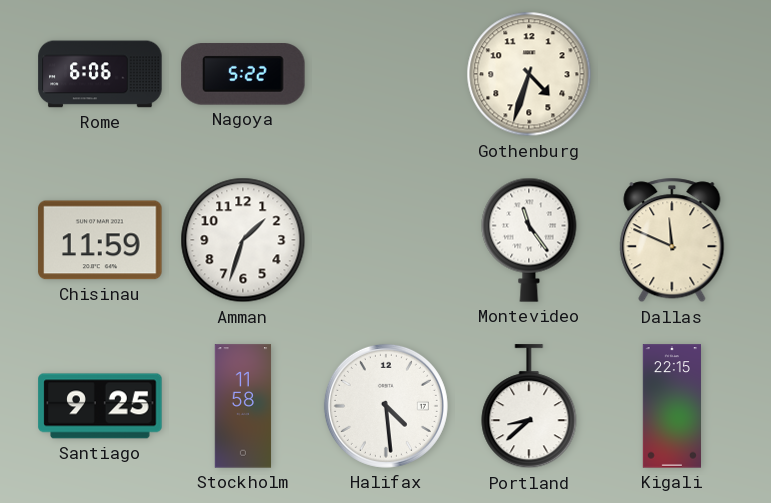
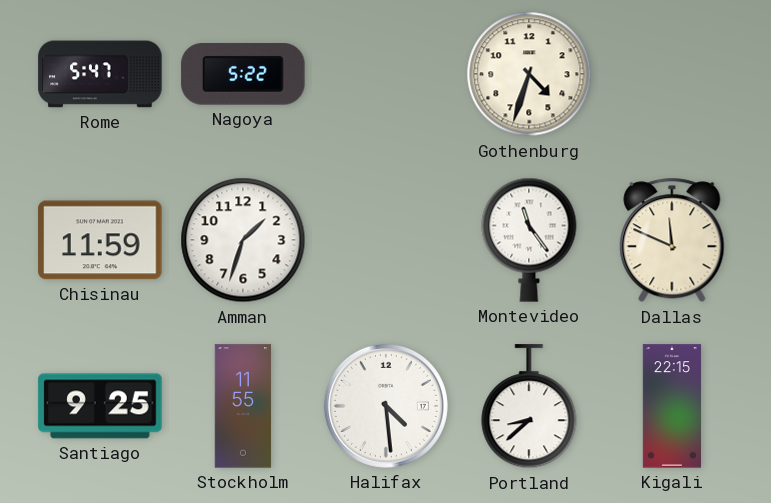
Rome: 6:06 -> 5:47 (100, 74)
Stockholm: 11:58 -> 11:55 (243, 406)
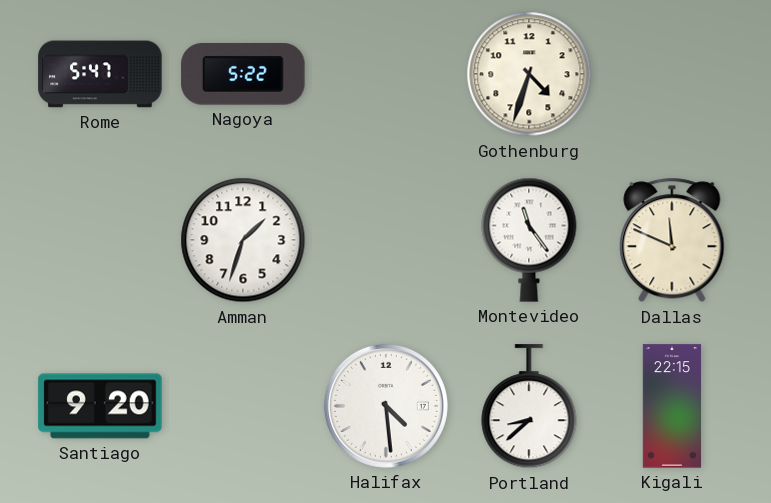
Chisinau: 11:59 -> none (100, 240)
Santiago: 9:25 -> 9:20 (100, 406)
Stockholm: 11:55 -> none (243, 406)
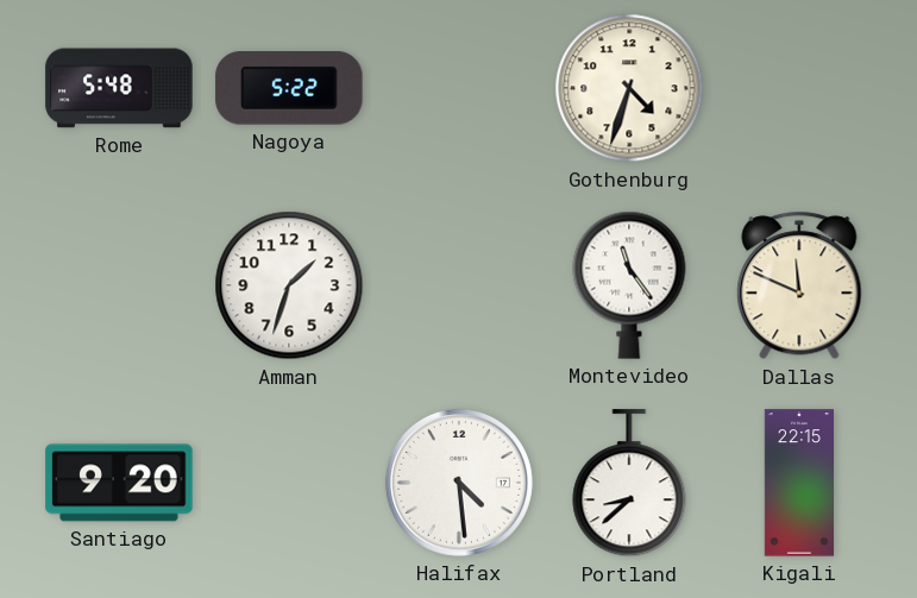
Rome: 5:47 -> 5:48 (119, 88)
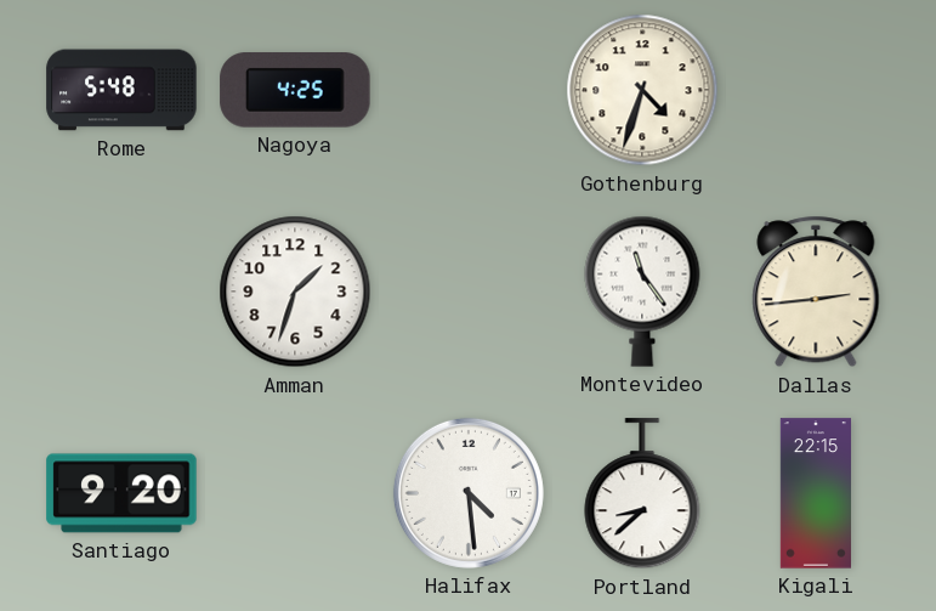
Nagoya: 5:22 -> 4:25 (295, 90)
Dallas: 11:49 -> 2:44 (816, 292)
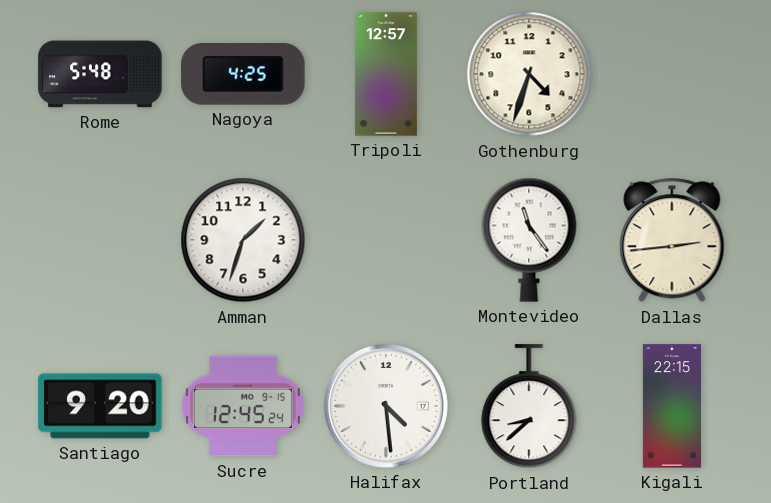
Tripoli: none -> 12:57 (386, 74)
Sucre: none -> 12:45 (243, 406)
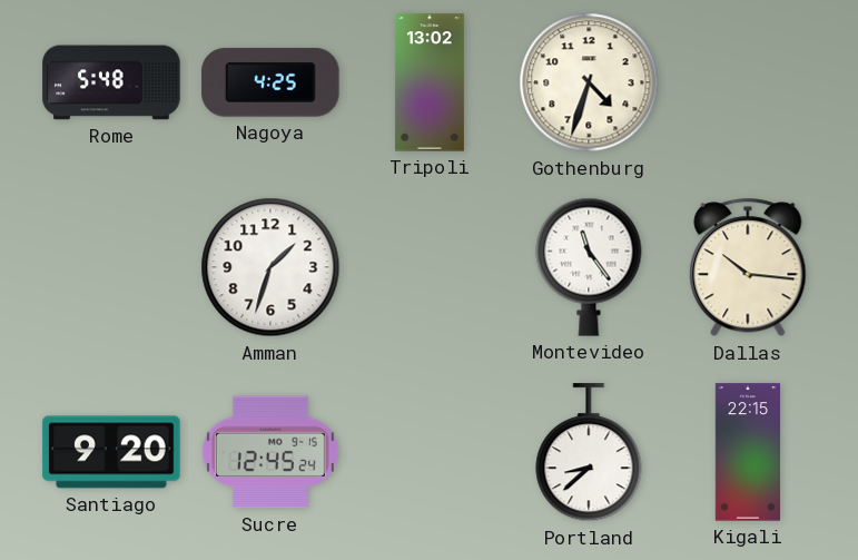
Tripoli: 12:57 -> 13:02 (430, 82)
Dallas: 2:44 -> 10:16 (748, 267)
Halifax: 4:29 -> none (386, 406)
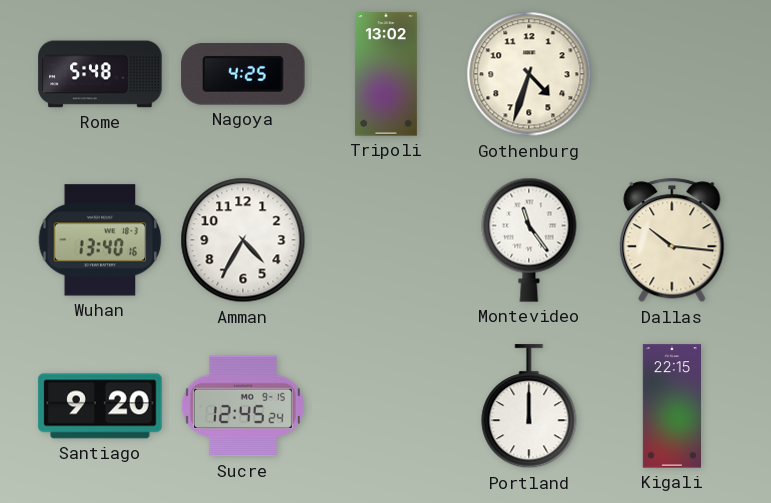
Wuhan: none -> 13:40 (100, 240)
Amman: 1:33 -> 4:35 (243, 240)
Portland: 8:38 -> 12:00 (529, 407)
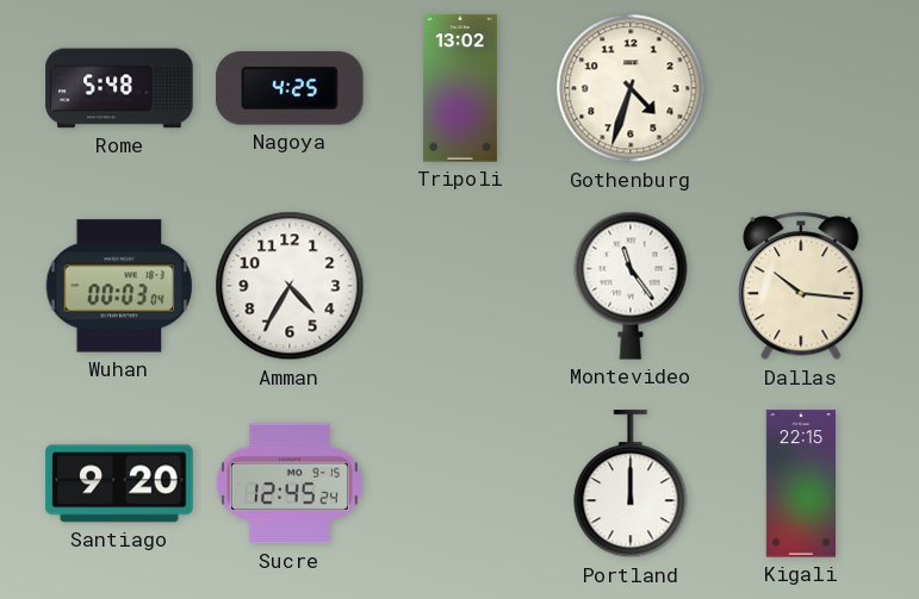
Wuhan: 13:40 -> 00:03 (119, 286)
